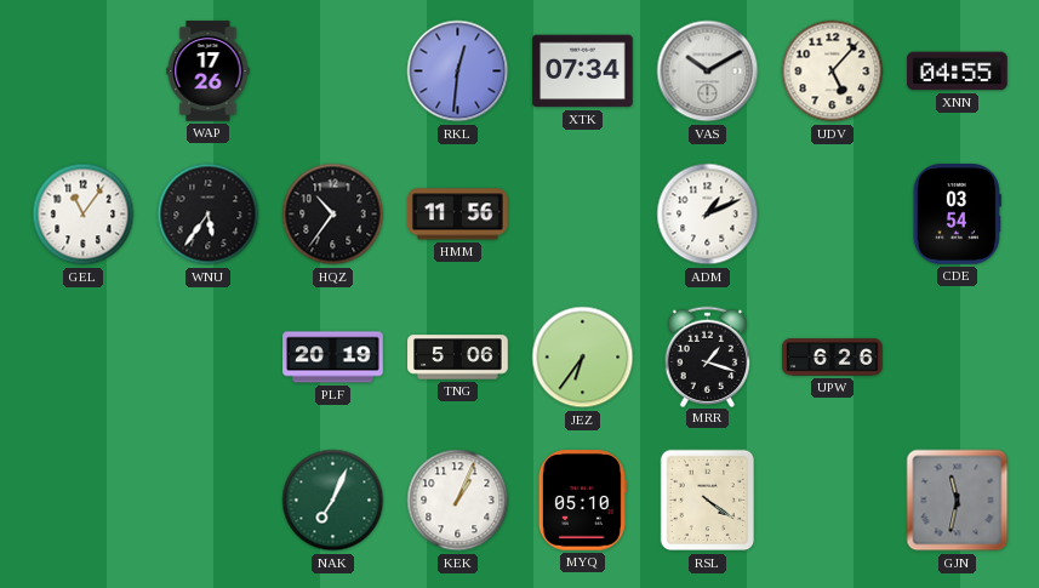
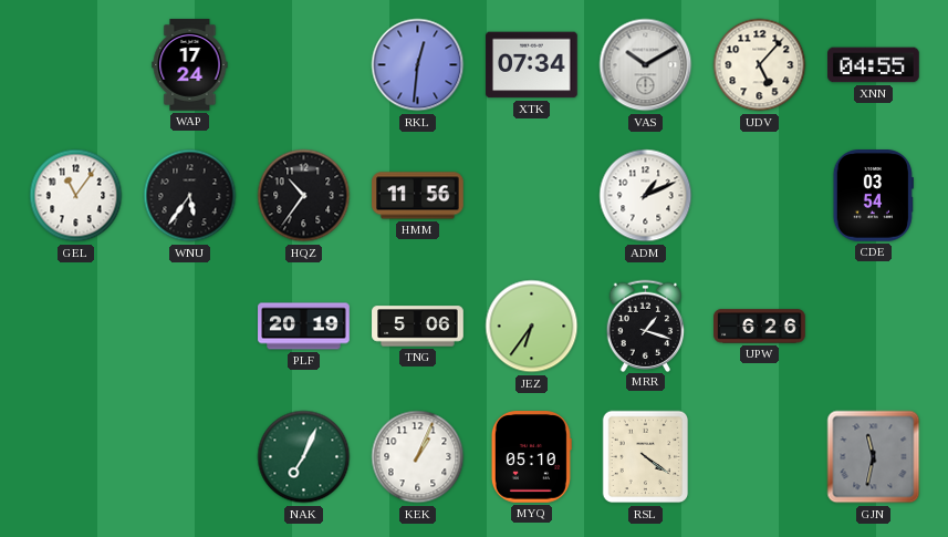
WAP: 17:26 -> 17:24 (190, 65)
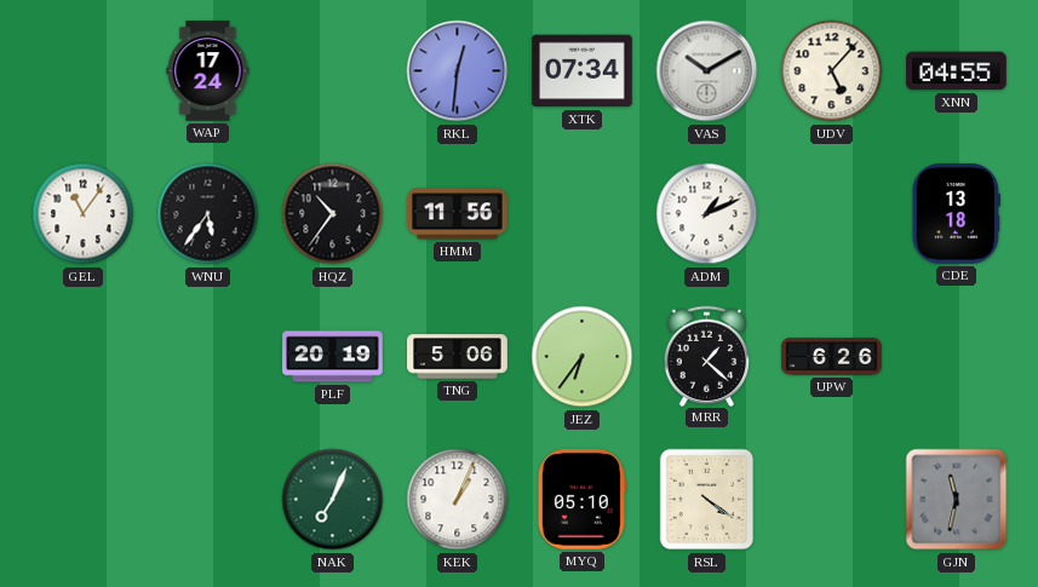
CDE: 03:54 -> 13:18 (956, 214)
MRR: 1:18 -> 1:22 (707, 356)
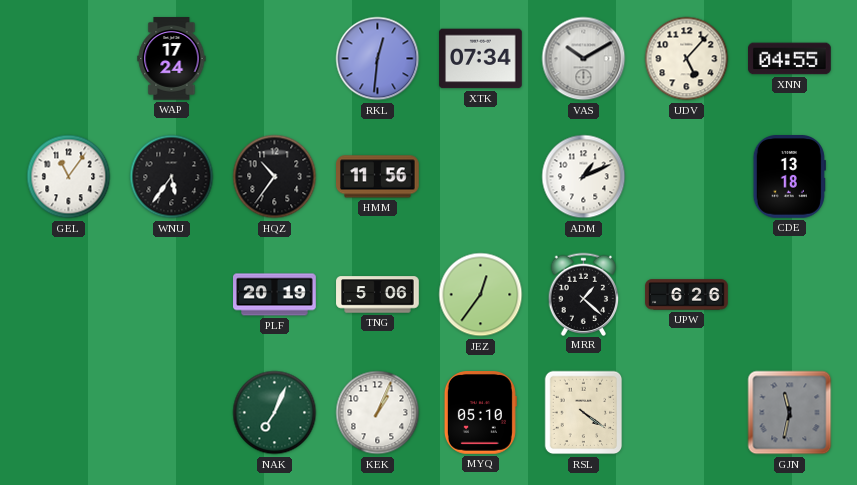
JEZ: 6:36 -> 12:36 (481, 295)
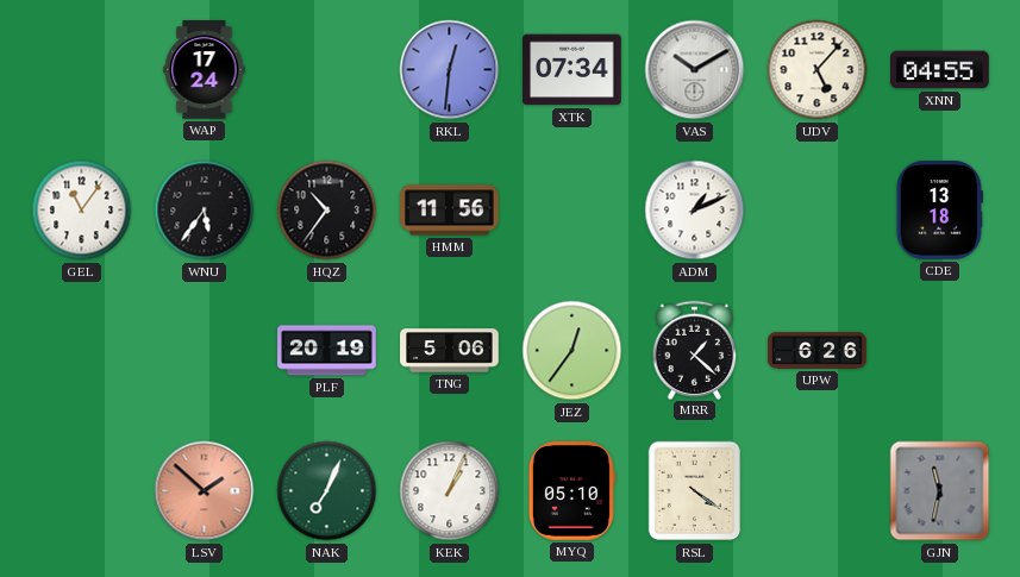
LSV: none -> 1:52 (205, 491)
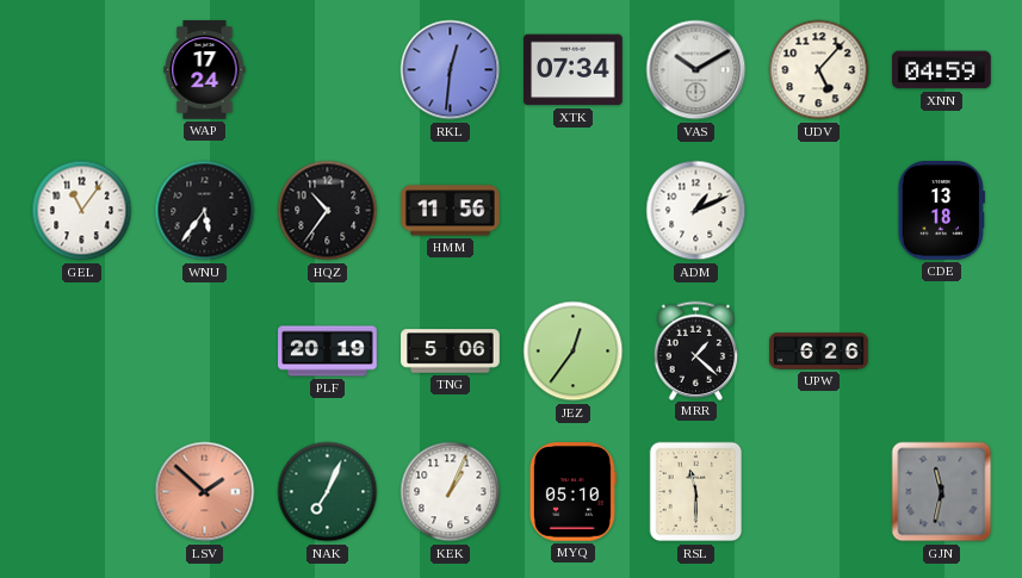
XNN: 04:55 -> 04:59 (942, 70)
RSL: 4:21 -> 11:30 (696, 492)
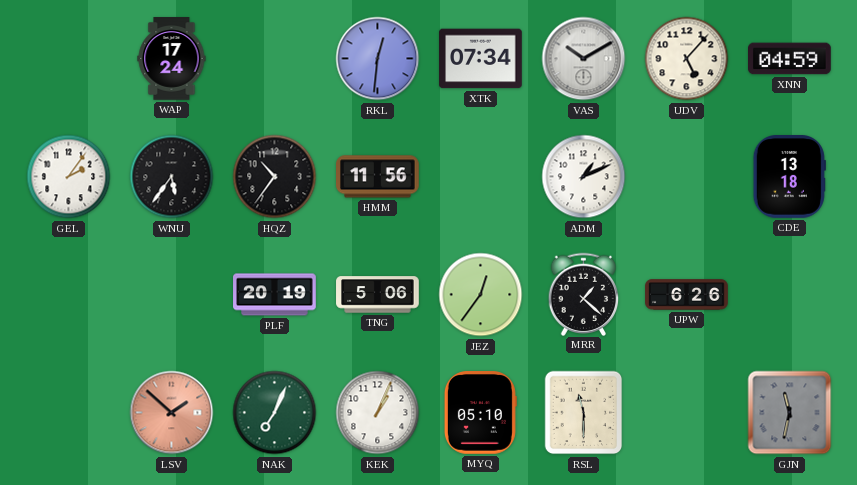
GEL: 11:06 -> 2:06 (69, 177)
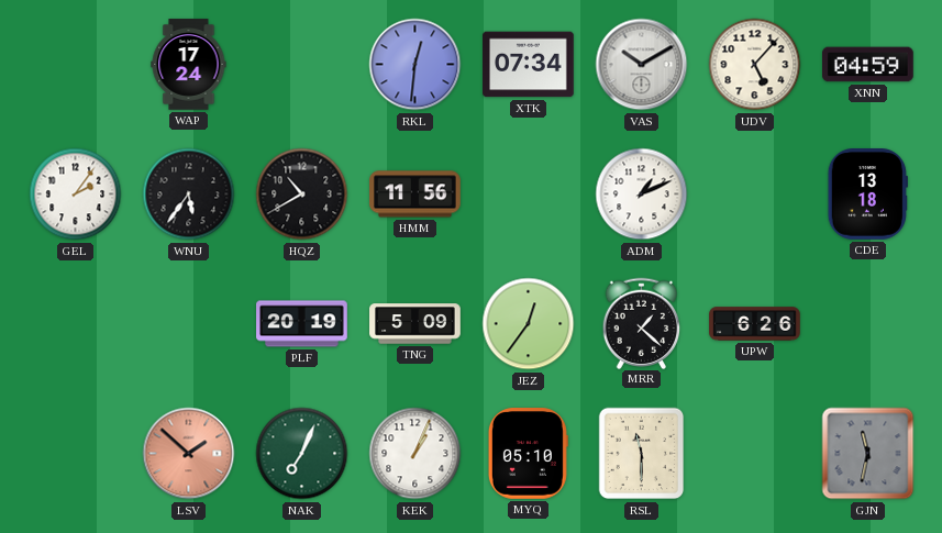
HQZ: 10:36 -> 10:40 (302, 195)
TNG: 5:06 -> 5:09 (415, 324)
